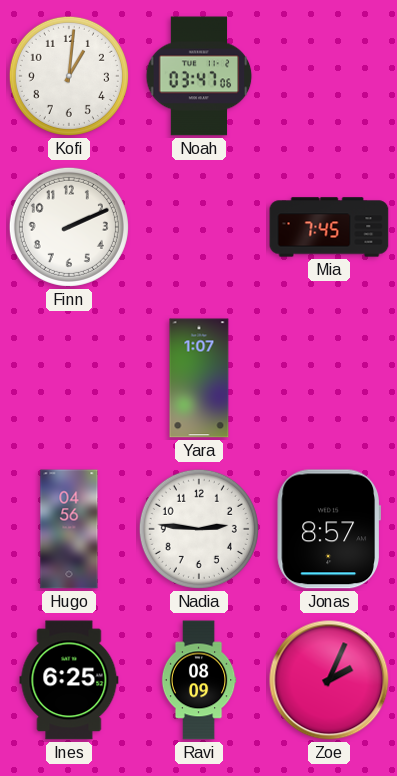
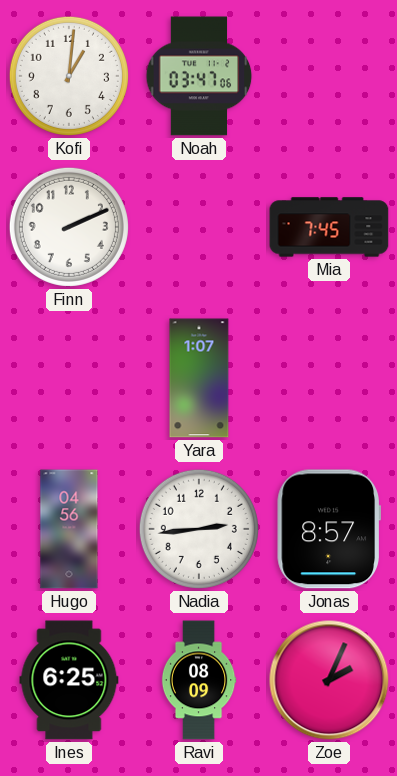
Nadia: 2:46 -> 2:44 (199, 529)
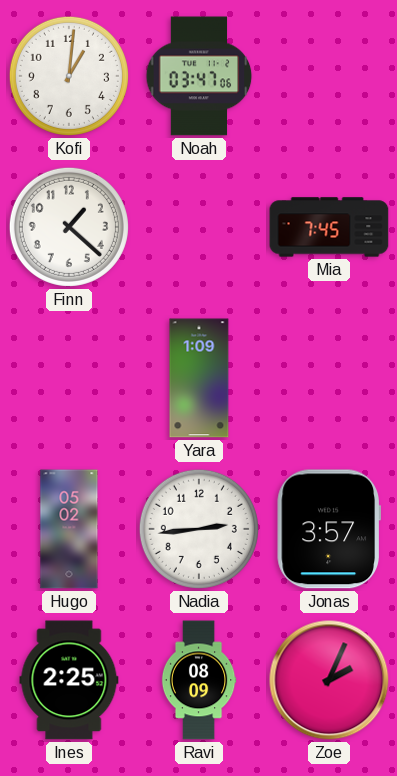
Finn: 2:11 -> 1:22 (69, 227)
Yara: 1:07 -> 1:09 (199, 378)
Hugo: 04:56 -> 05:02 (69, 529)
Jonas: 8:57 -> 3:57 (328, 529)
Ines: 6:25 -> 2:25 (69, 680)
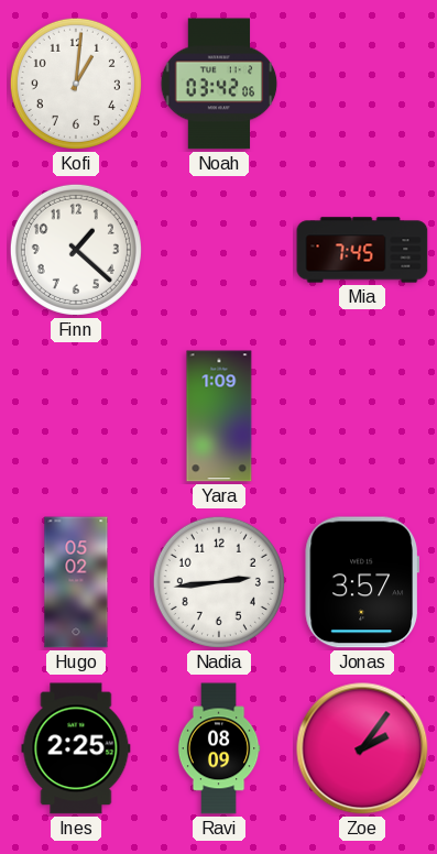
Noah: 03:47 -> 03:42 (219, 84)
Zoe: 2:04 -> 2:06 (362, 748)
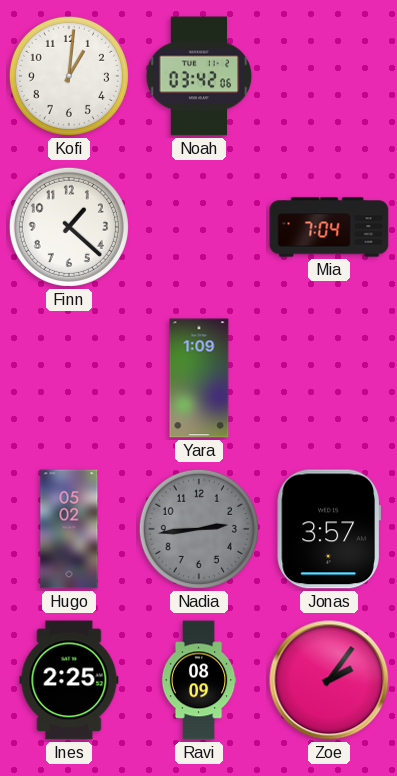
Mia: 7:45 -> 7:04 (329, 227)
Nadia dial: white -> grey (199, 529)
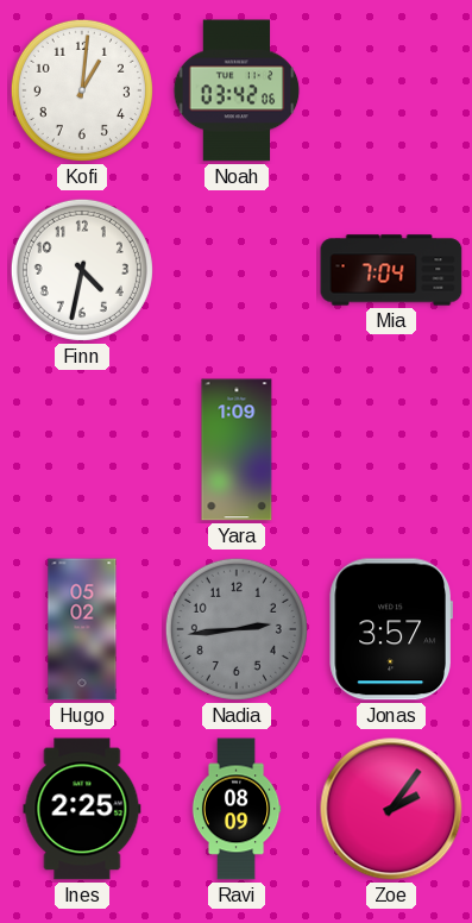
Finn: 1:22 -> 4:32 (82, 270)
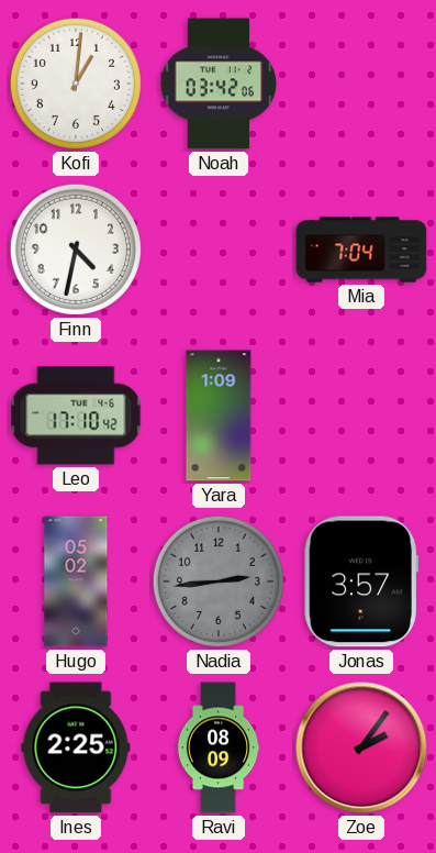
Leo: none -> 17:10 (76, 416)
